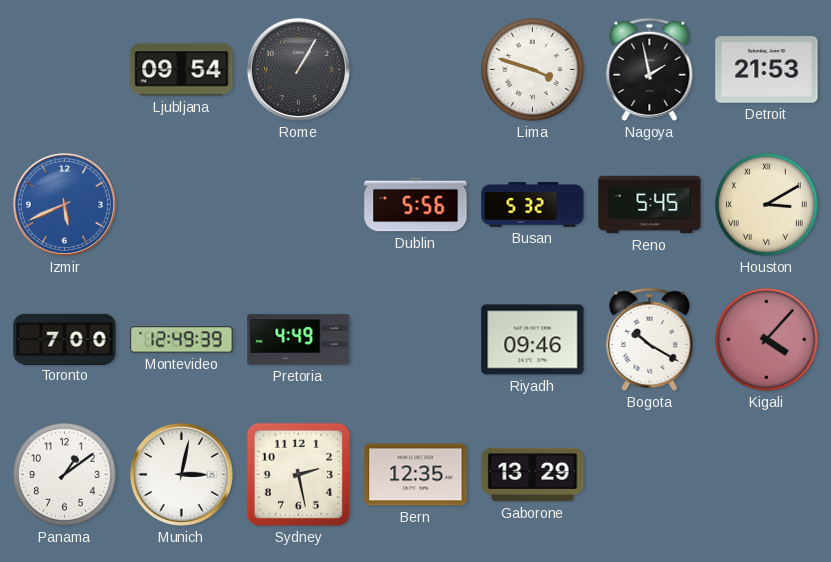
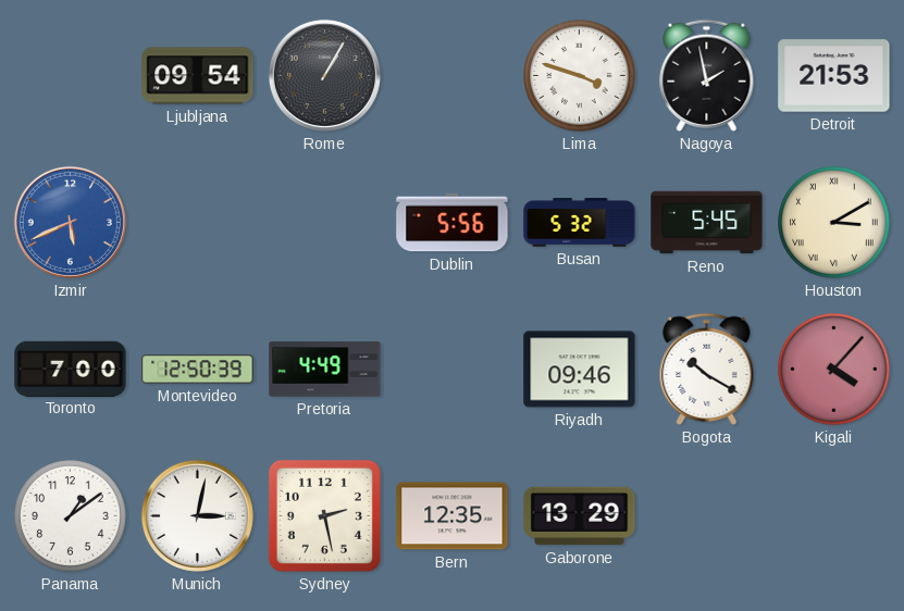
Montevideo: 12:49 -> 12:50 (198, 370)
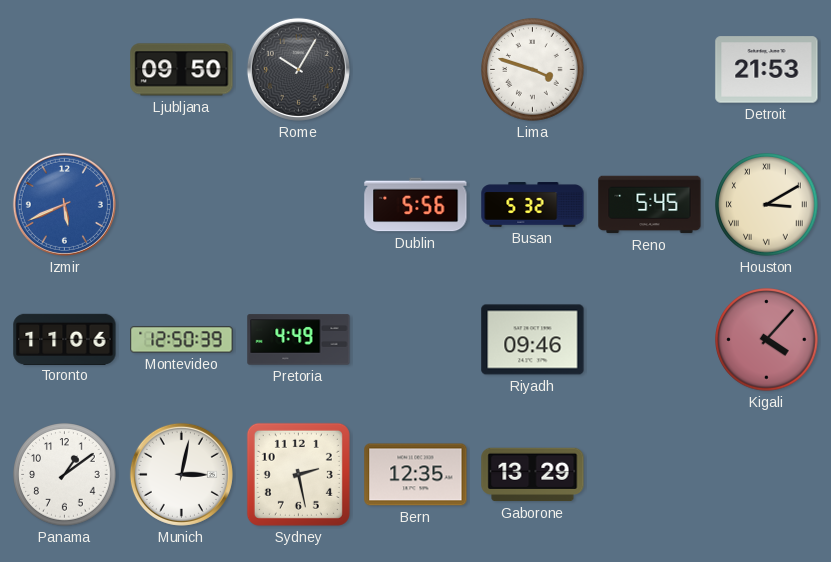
Ljubljana: 09:54 -> 09:50 (182, 70)
Rome: 1:05 -> 10:05 (298, 69)
Nagoya: 1:58 -> none (707, 75)
Toronto: 7:00 -> 11:06 (65, 339)
Bogota: 10:20 -> none (707, 369)
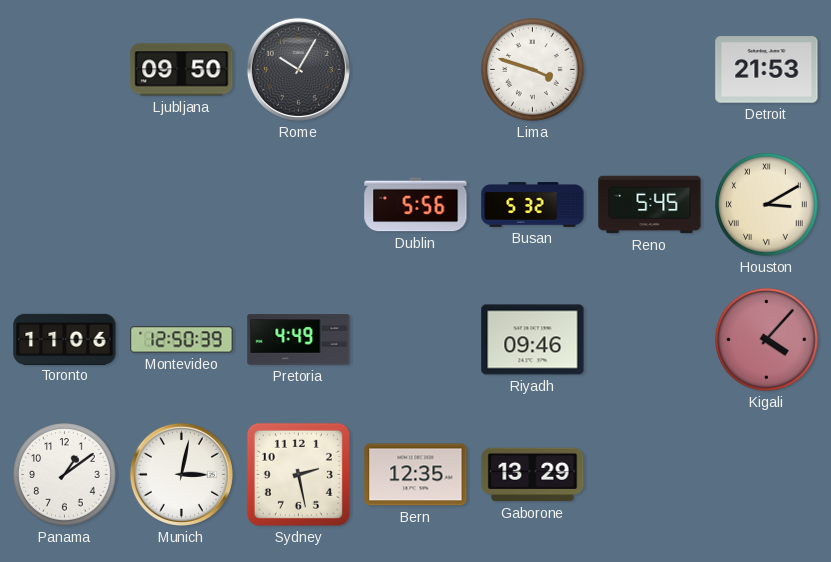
Izmir: 5:41 -> none (64, 204)
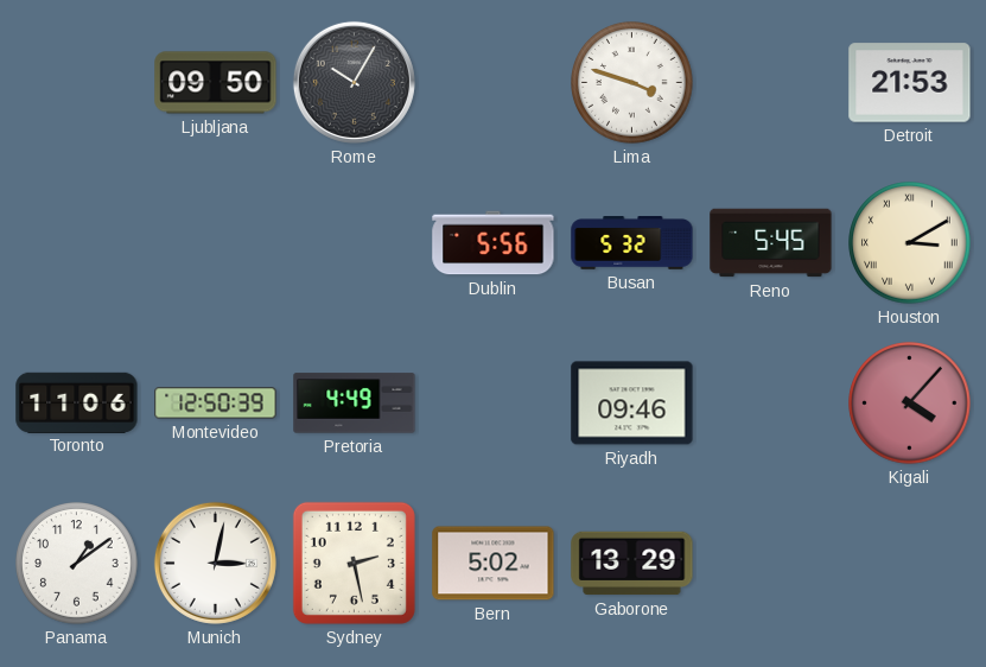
Bern: 12:35 -> 5:02 (494, 564)
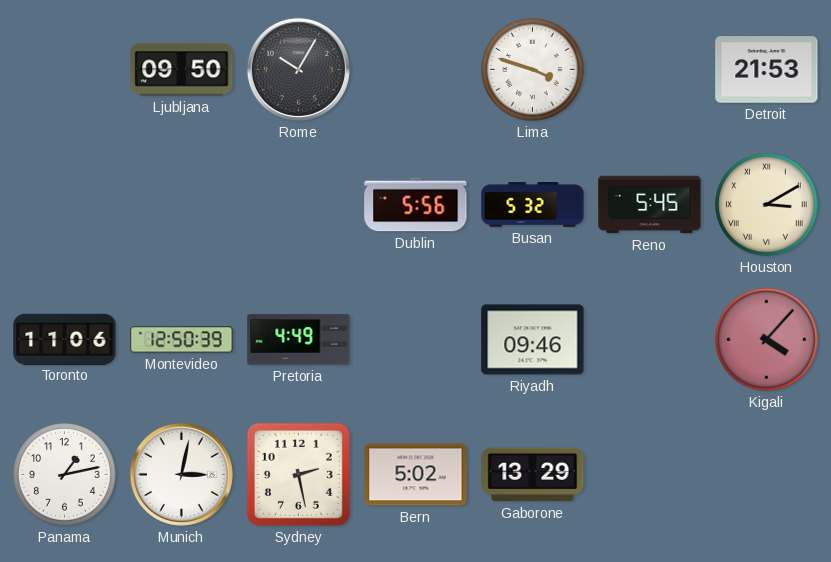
Panama: 1:09 -> 1:13 (65, 475)
